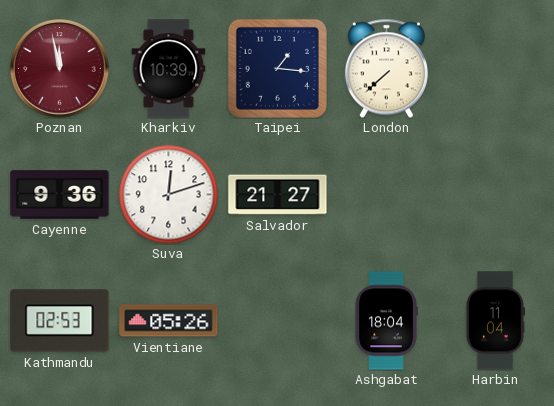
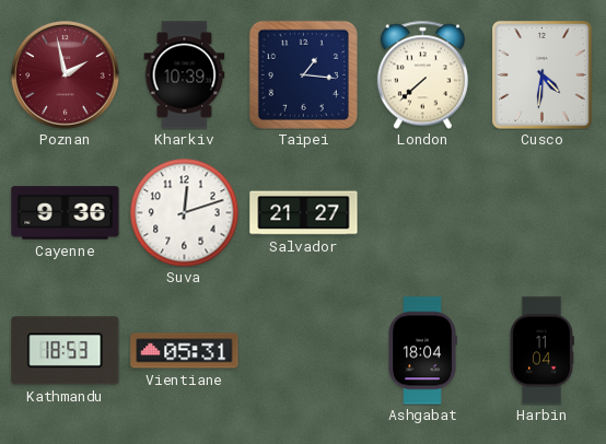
Poznan: 11:58 -> 1:58 (66, 75)
Cusco: none -> 4:31 (543, 75)
Kathmandu: 02:53 -> 18:53 (66, 351)
Vientiane: 05:26 -> 05:31 (185, 351)
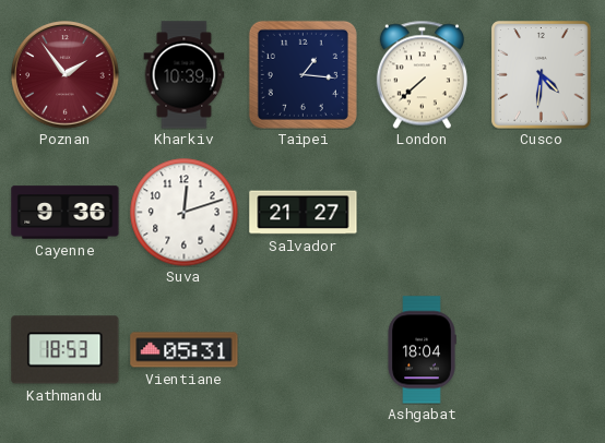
Poznan: 1:58 -> 1:54 (66, 75)
Harbin: 11:04 -> none (541, 351)
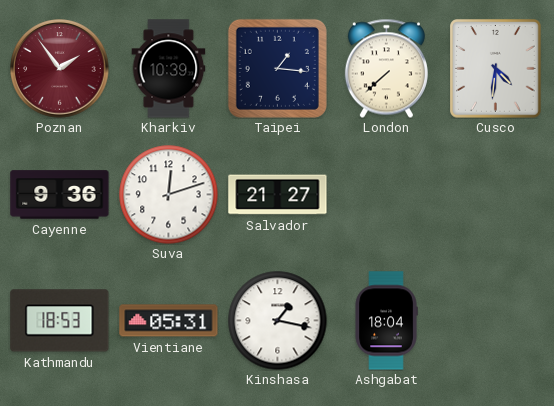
Kinshasa: none -> 1:17 (278, 321)
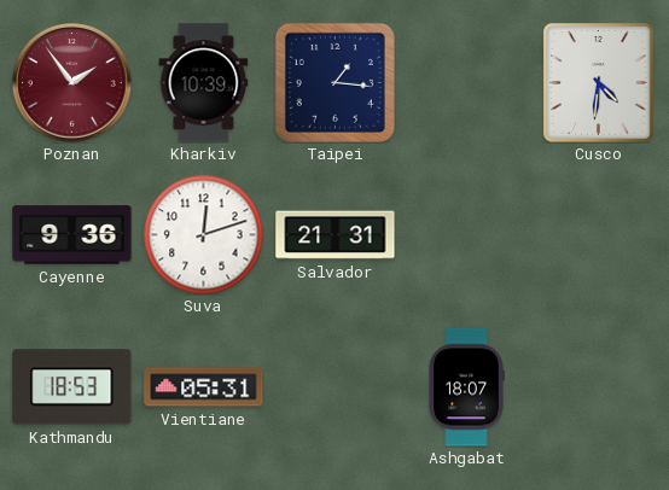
London: 7:38 -> none (386, 68)
Salvador: 21:27 -> 21:31 (336, 235)
Kinshasa: 1:17 -> none (278, 321)
Ashgabat: 18:04 -> 18:07 (466, 387)
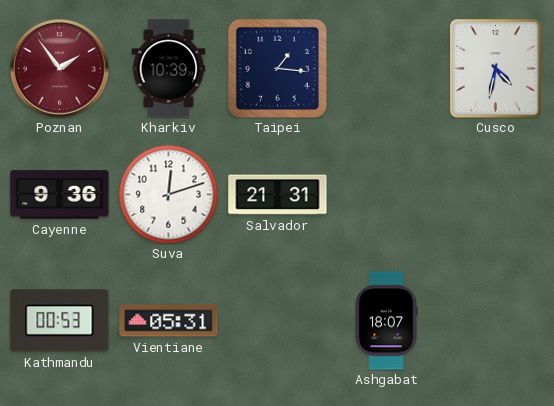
Cusco: 4:31 -> 4:32 (496, 69)
Kathmandu: 18:53 -> 00:53 (60, 321)
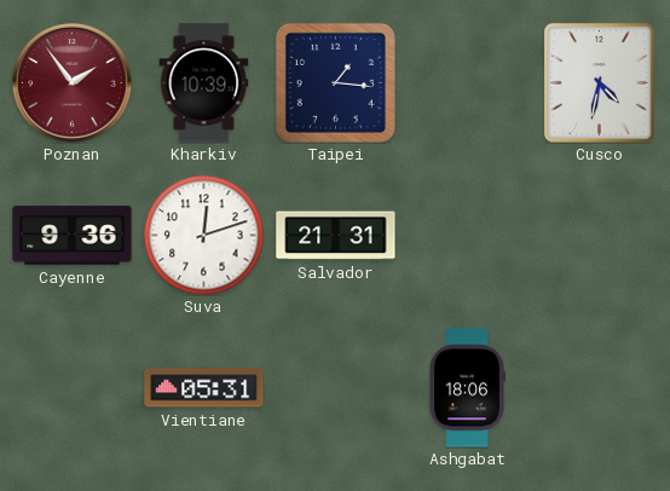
Kathmandu: 00:53 -> none (60, 321)
Ashgabat: 18:07 -> 18:06 (467, 388)
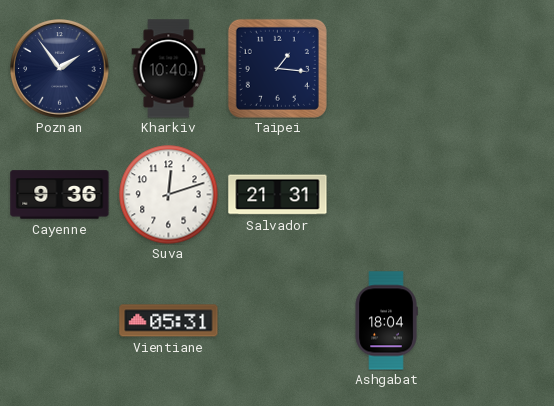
Poznan dial: burgundy -> navy (60, 69)
Kharkiv: 10:39 -> 10:40 (169, 69)
Cusco: 4:32 -> none (600, 83)
Ashgabat: 18:06 -> 18:04 (386, 321)
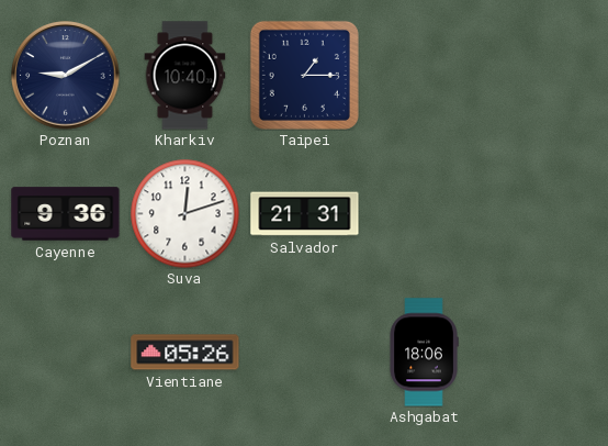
Poznan: 1:54 -> 9:10 (66, 76)
Taipei: 1:16 -> 1:15 (304, 75)
Vientiane: 05:31 -> 05:26 (185, 353)
Ashgabat: 18:04 -> 18:06 (424, 353)
